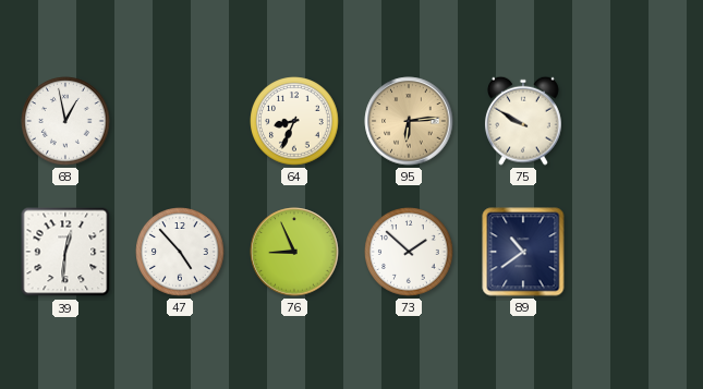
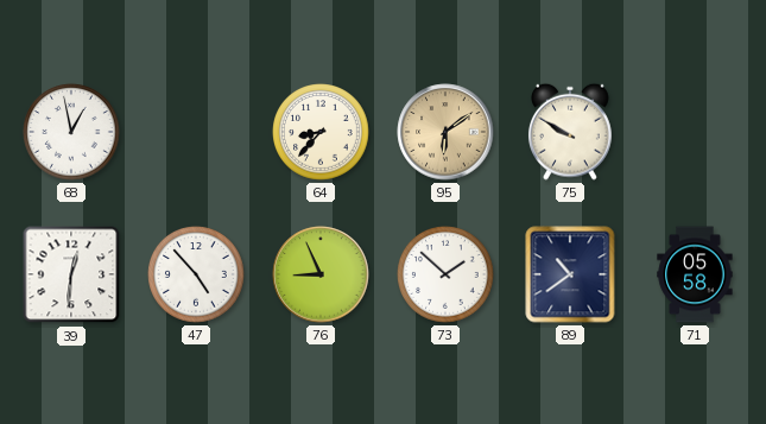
64: 8:34 -> 8:37 (321, 132)
95: 6:14 -> 6:09 (445, 132)
71: none -> 05:58 (695, 274)
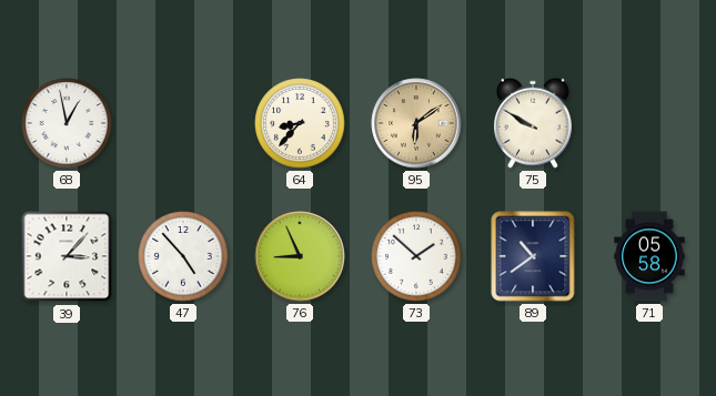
39: 12:31 -> 3:07 (67, 256)
